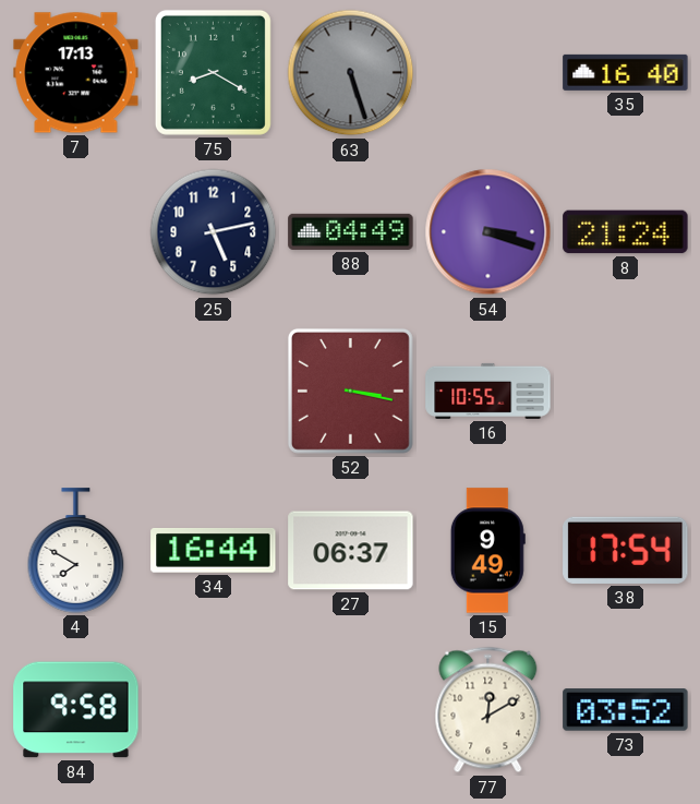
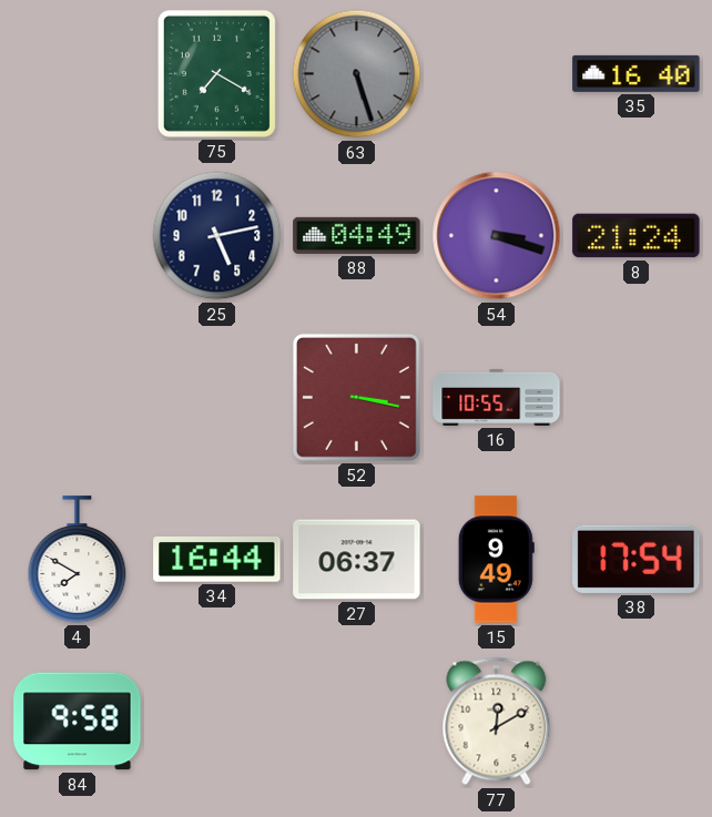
7: 17:13 -> none (76, 73)
75: 8:20 -> 7:20 (216, 73)
73: 03:52 -> none (626, 710)
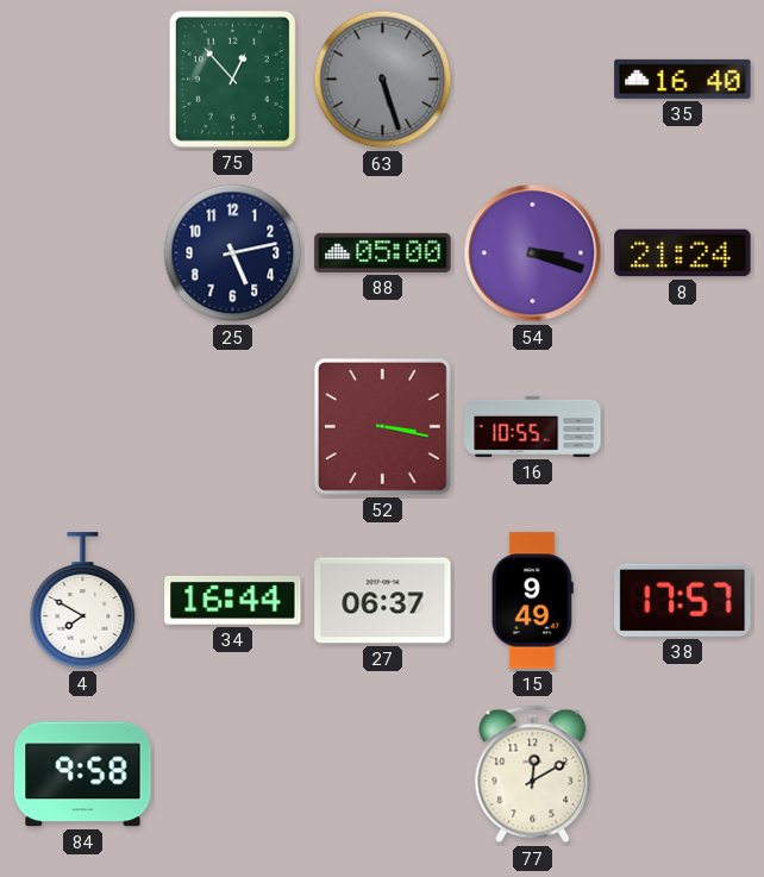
75: 7:20 -> 12:53 (232, 79)
88: 04:49 -> 05:00 (383, 252)
38: 17:54 -> 17:57 (683, 600)
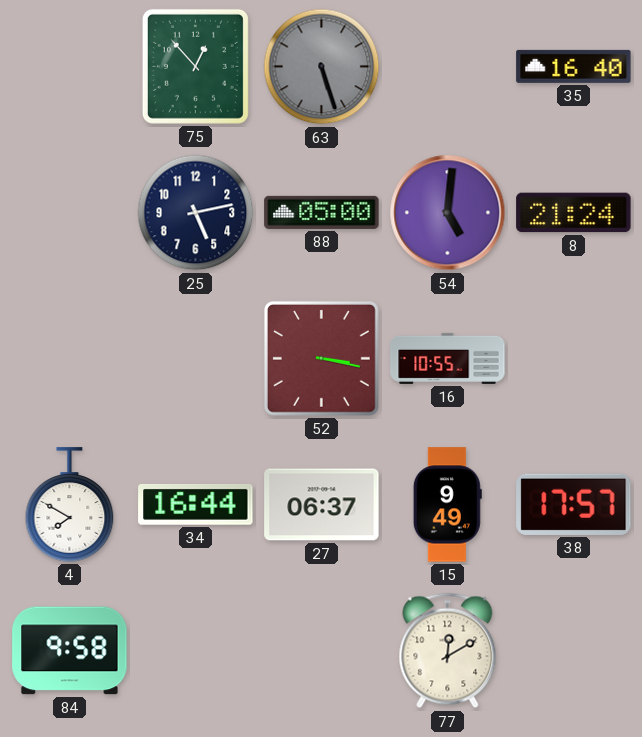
54: 3:18 -> 5:01 (448, 213)
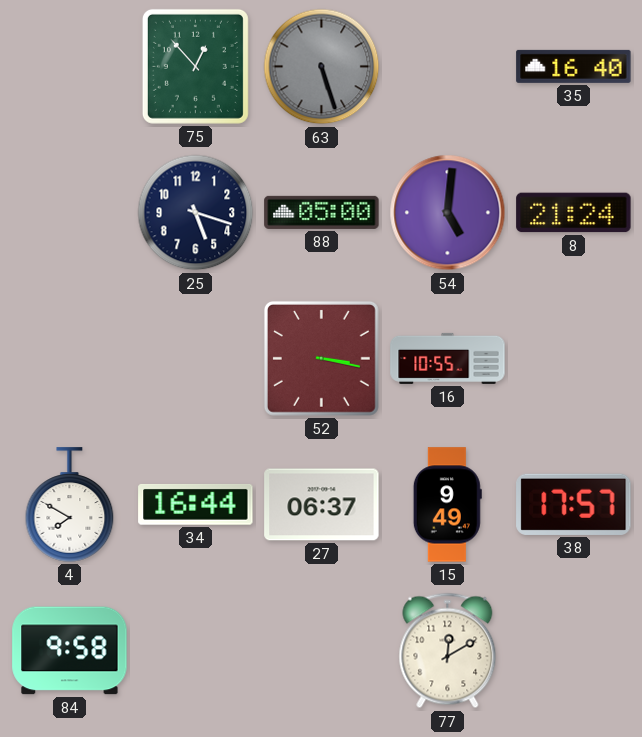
25: 5:13 -> 5:18 (196, 213)
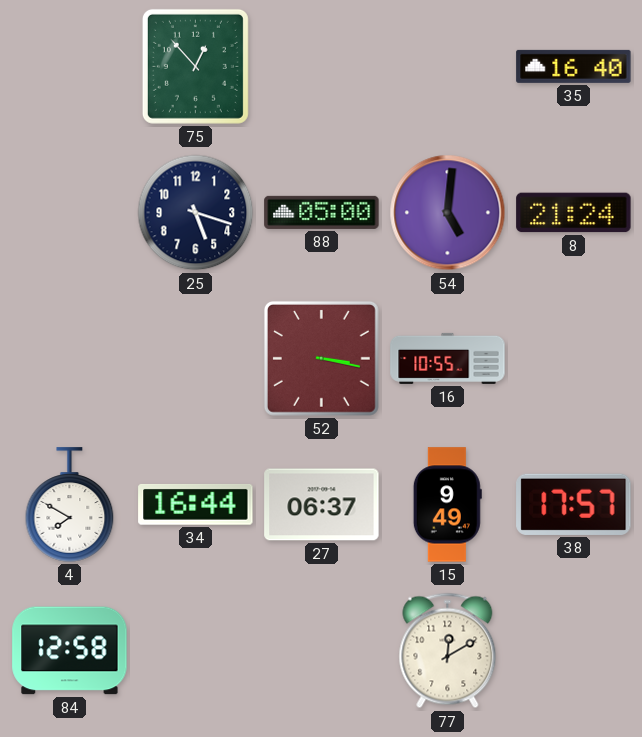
63: 5:27 -> none (322, 67)
84: 9:58 -> 12:58 (70, 651)
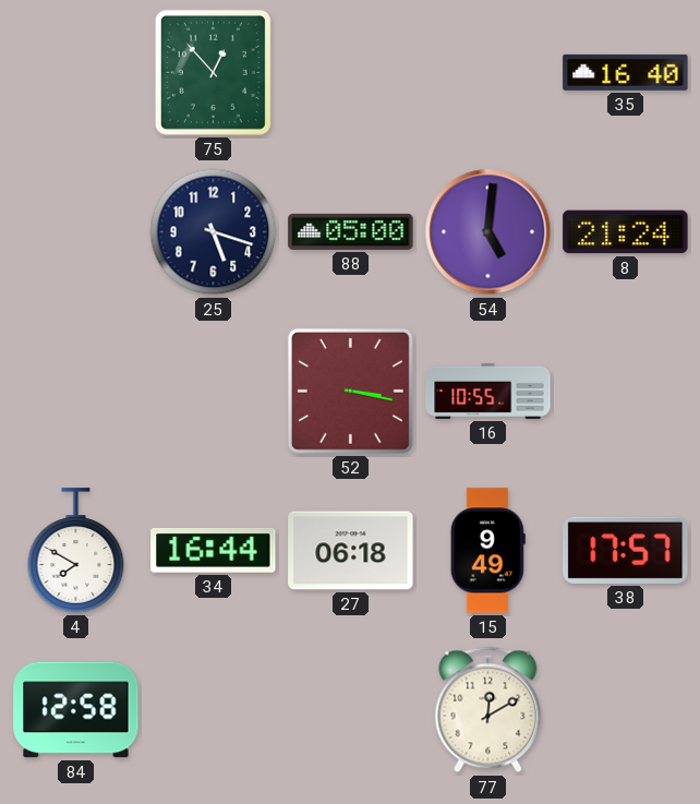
27: 06:37 -> 06:18 (351, 551)
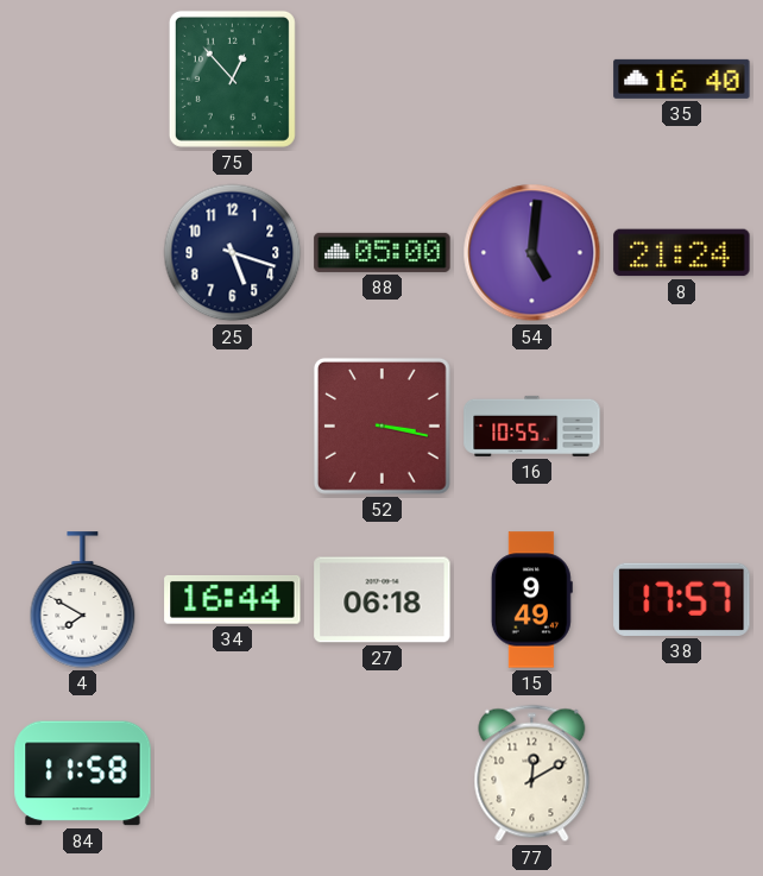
84: 12:58 -> 11:58 (83, 774)
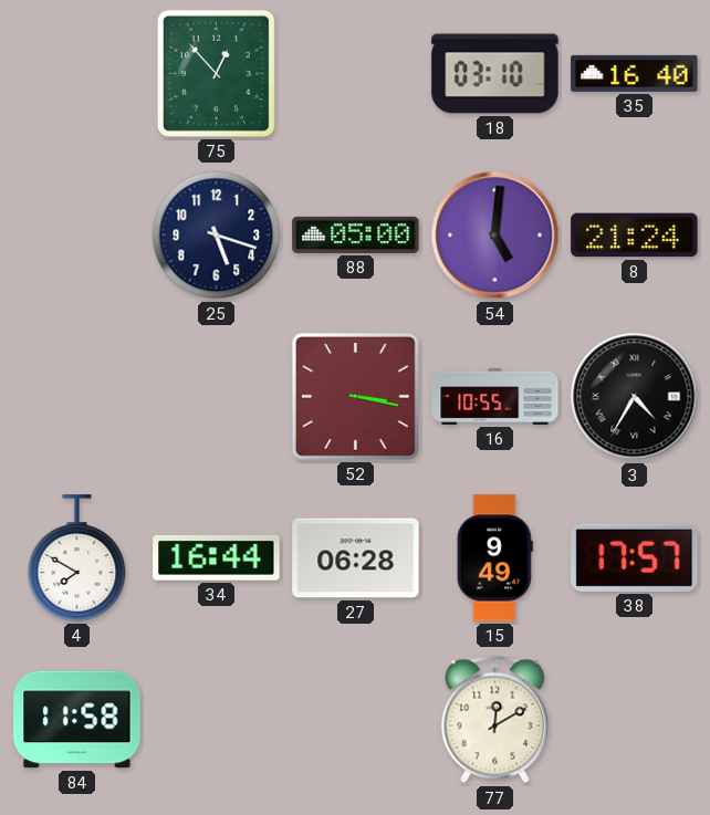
18: none -> 03:10 (495, 74)
3: none -> 4:35 (635, 397)
27: 06:18 -> 06:28 (356, 558)
